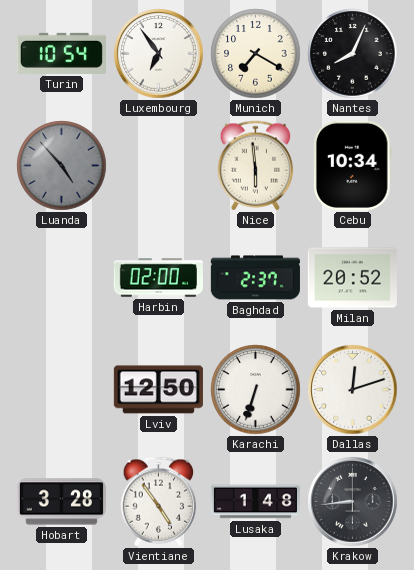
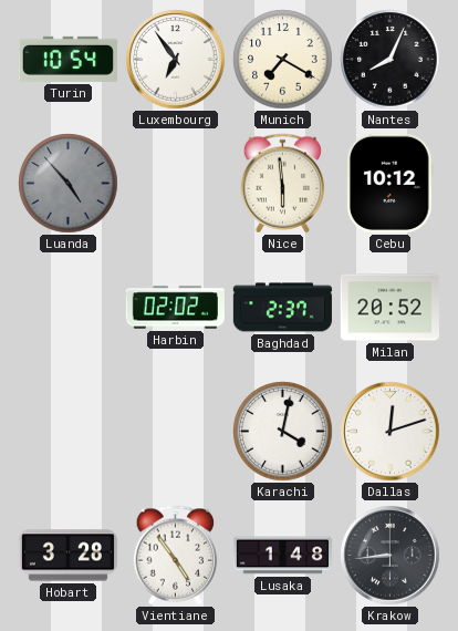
Cebu: 10:34 -> 10:12 (391, 183)
Harbin: 02:00 -> 02:02 (175, 308)
Lviv: 12:50 -> none (158, 390)
Karachi: 6:33 -> 4:02 (283, 432)
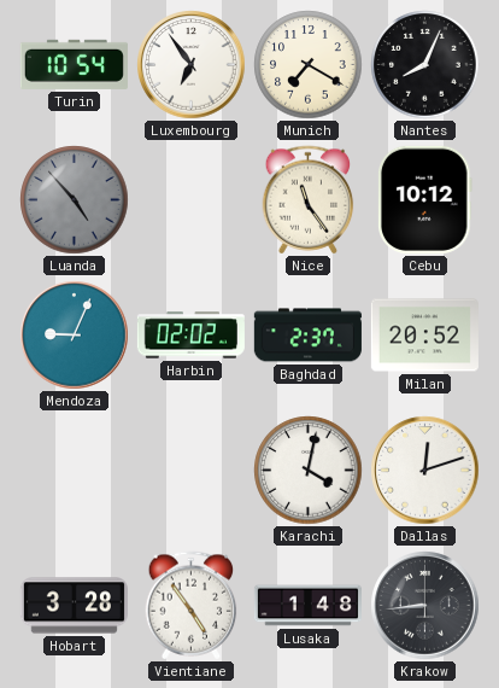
Nice: 5:59 -> 11:24 (309, 200)
Mendoza: none -> 9:04 (75, 336)
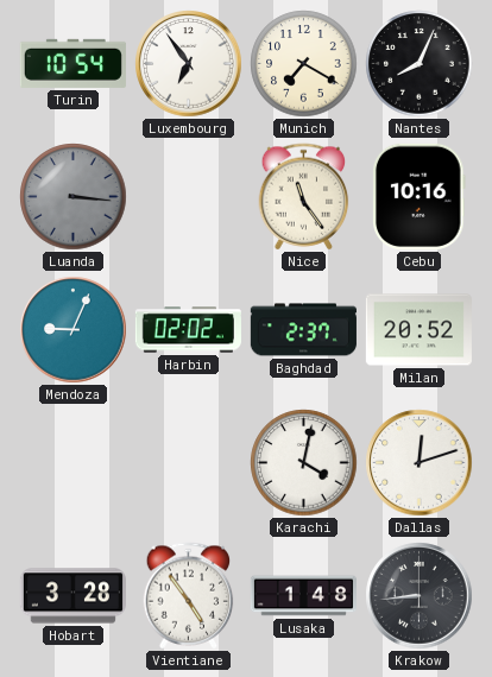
Luanda: 4:53 -> 3:16 (74, 197)
Cebu: 10:12 -> 10:16 (420, 196)
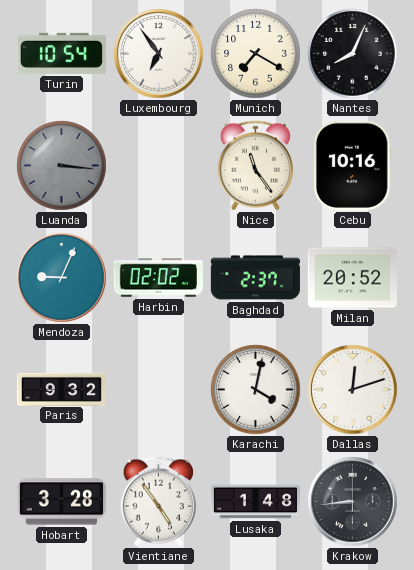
Paris: none -> 9:32 (61, 389)
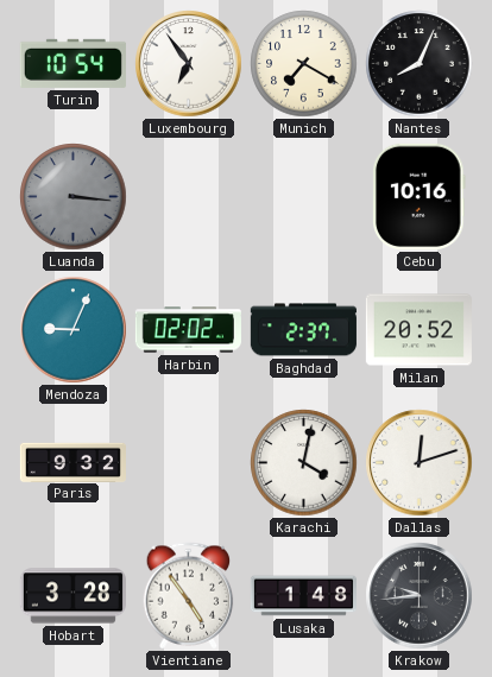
Nice: 11:24 -> none (256, 166)
Krakow: 8:44 -> 9:44 (420, 596)
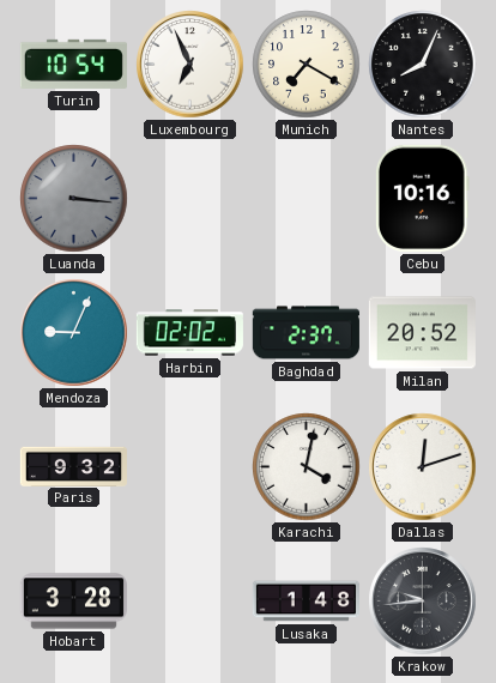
Luxembourg: 6:54 -> 6:56 (190, 65)
Vientiane: 4:54 -> none (189, 596)
